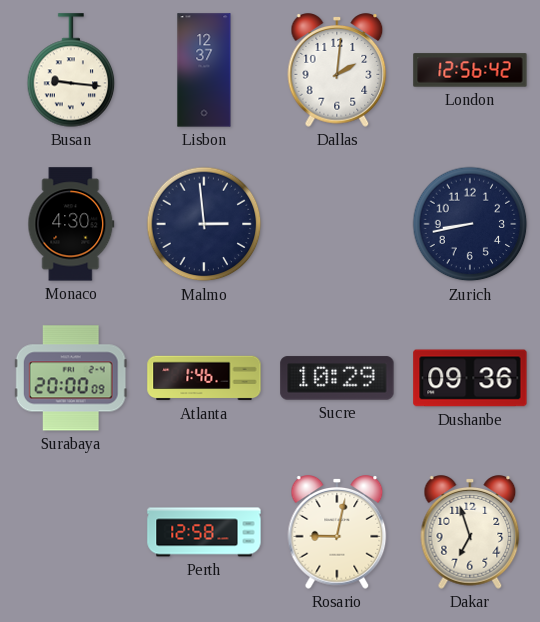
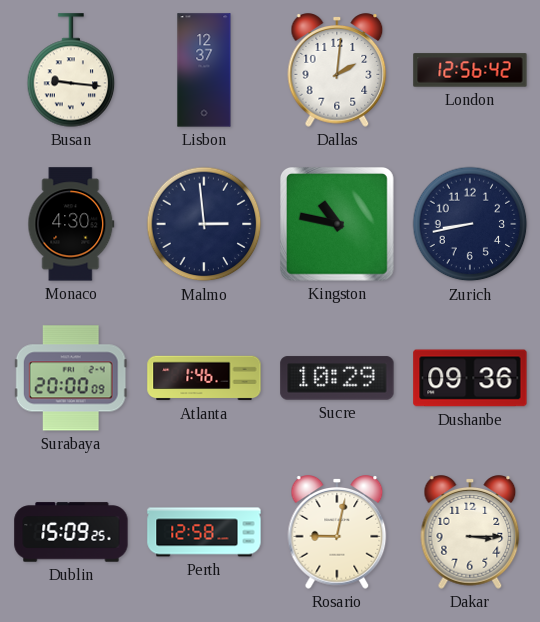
Kingston: none -> 10:47 (338, 225)
Dublin: none -> 15:09 (71, 532)
Dakar: 6:57 -> 3:15 (470, 532)
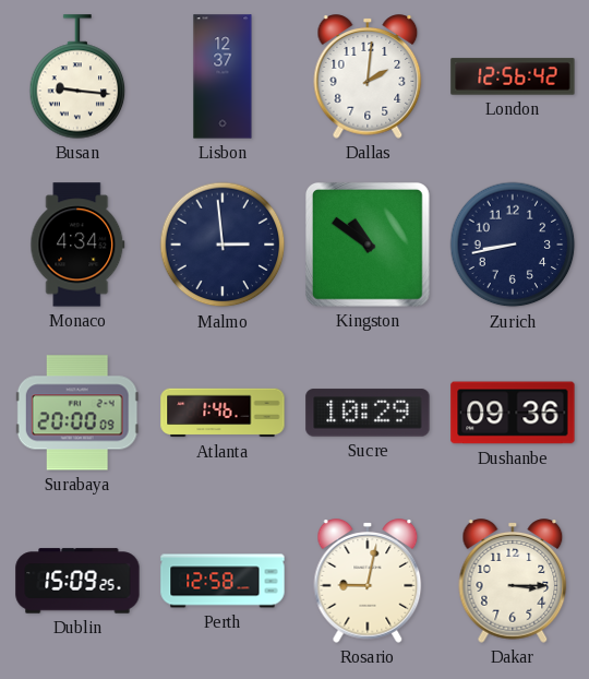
Monaco: 4:30 -> 4:34 (77, 245)
Kingston: 10:47 -> 10:51 (369, 246)
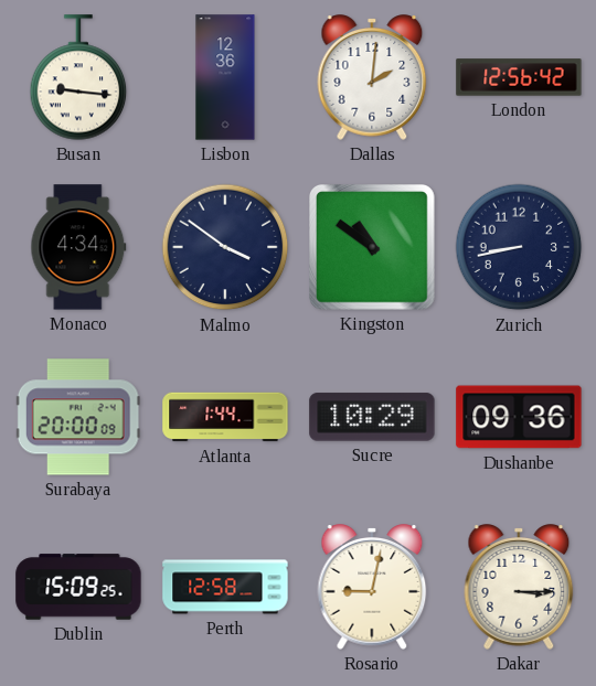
Lisbon: 12:37 -> 12:36 (225, 77)
Malmo: 2:59 -> 3:51 (225, 247)
Atlanta: 1:46 -> 1:44 (225, 417)
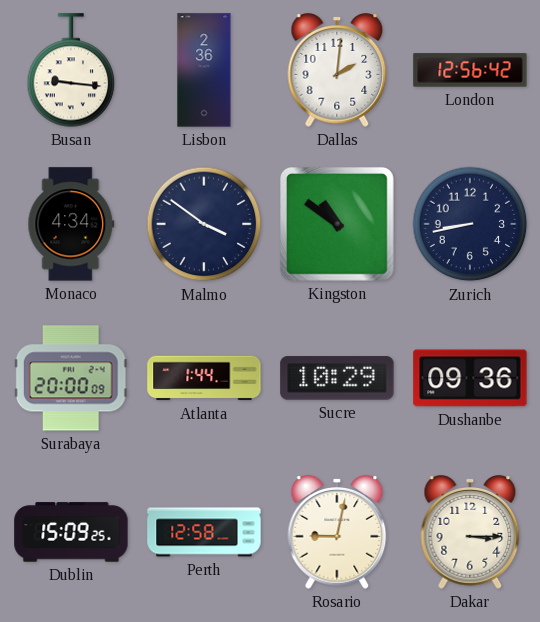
Lisbon: 12:36 -> 2:36 (204, 70)
